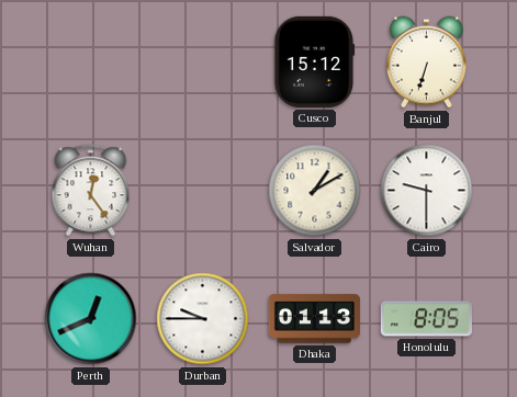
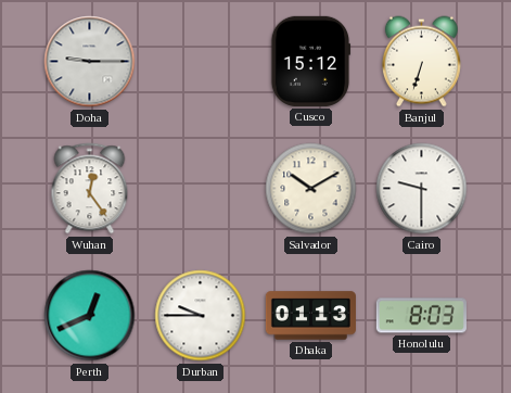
Doha: none -> 9:15 (90, 62)
Salvador: 1:10 -> 10:10 (311, 189)
Honolulu: 8:05 -> 8:03 (421, 316)
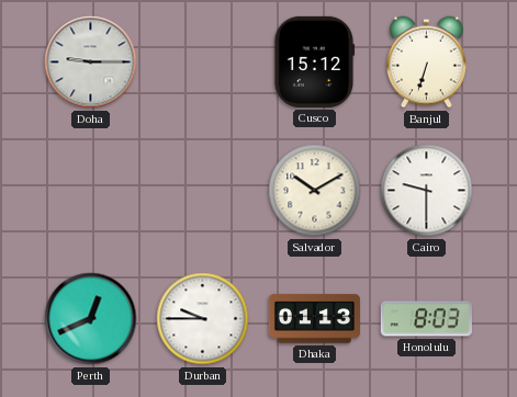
Wuhan: 12:24 -> none (90, 189)
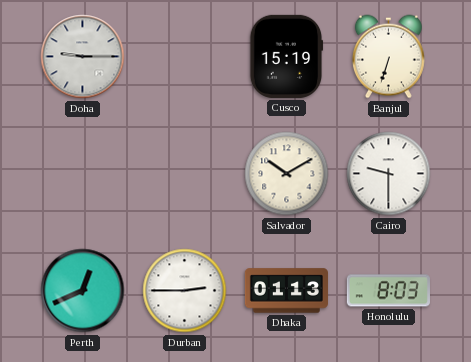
Cusco: 15:12 -> 15:19 (286, 56)
Durban: 9:45 -> 2:45 (185, 291)
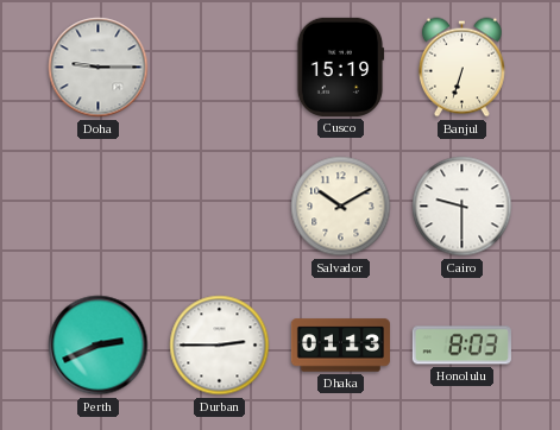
Perth: 12:41 -> 2:41 (99, 346)
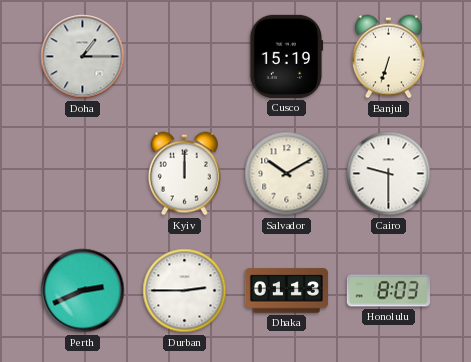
Doha: 9:15 -> 1:15 (83, 57)
Kyiv: none -> 12:00 (184, 174)
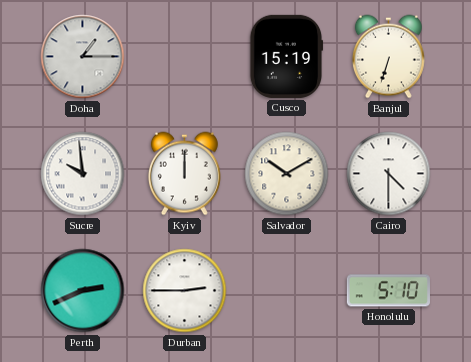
Sucre: none -> 9:59 (83, 174)
Cairo: 9:30 -> 4:30 (389, 174)
Dhaka: 01:13 -> none (286, 291)
Honolulu: 8:03 -> 5:10 (388, 291)
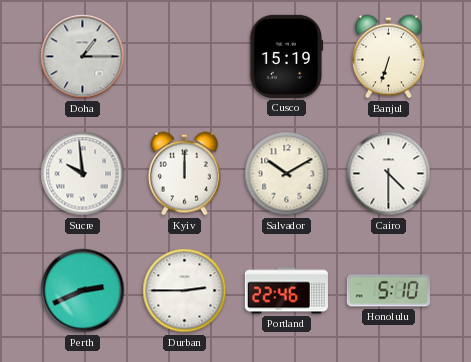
Portland: none -> 22:46 (286, 291)
